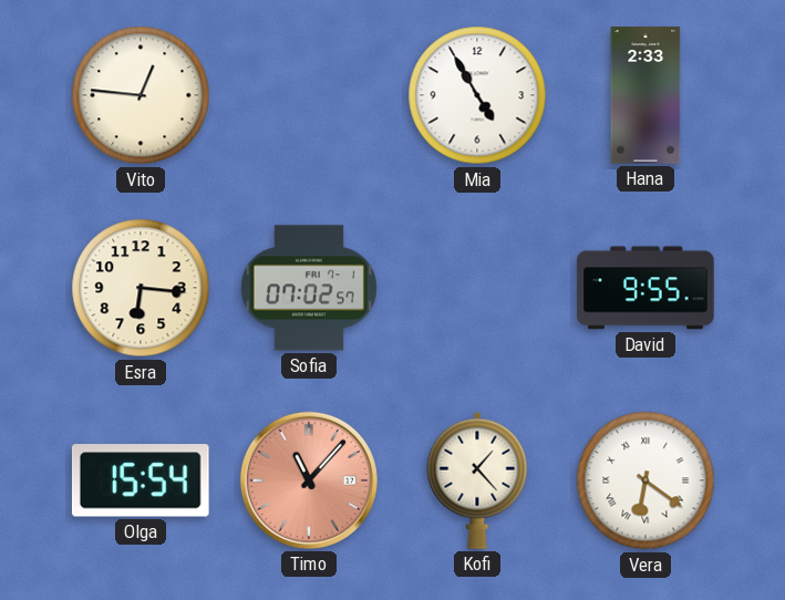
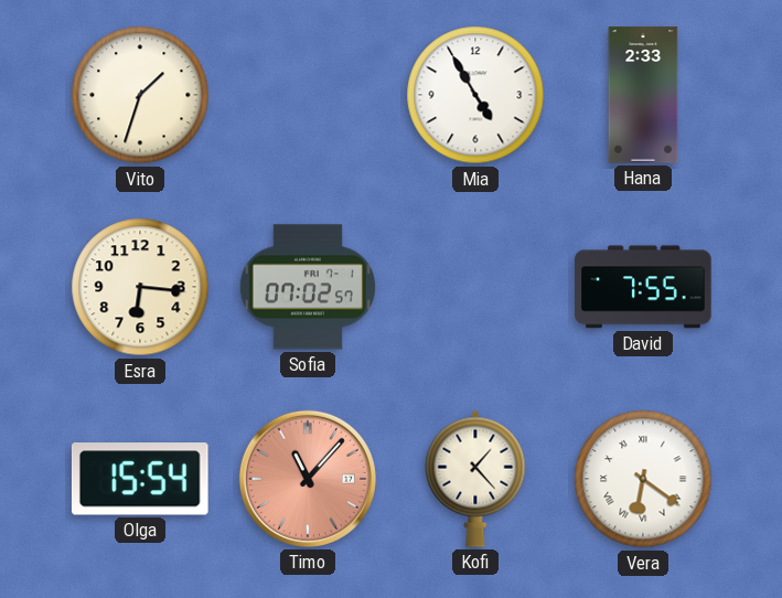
Vito: 12:46 -> 1:33 (140, 95)
David: 9:55 -> 7:55 (643, 287)
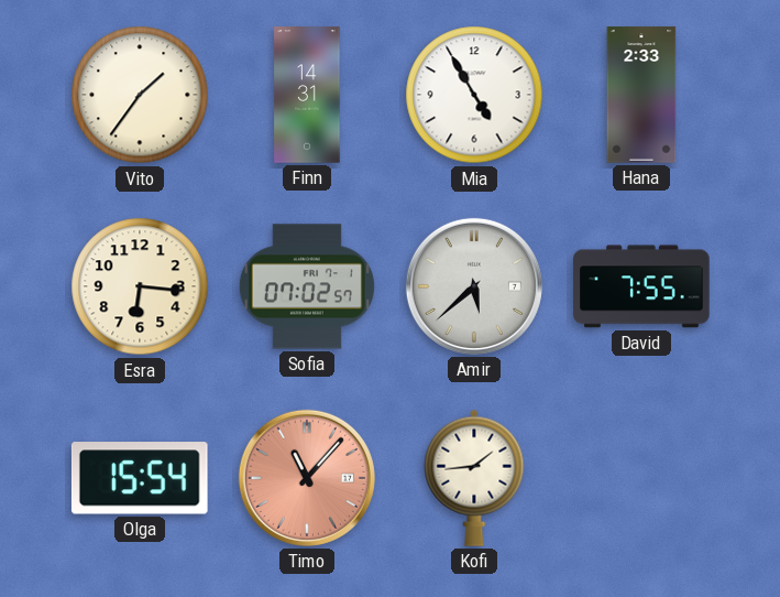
Vito: 1:33 -> 1:36 (140, 95)
Finn: none -> 14:31 (307, 95)
Amir: none -> 5:38 (474, 286)
Kofi: 1:23 -> 1:44 (474, 478)
Vera: 6:21 -> none (643, 479)
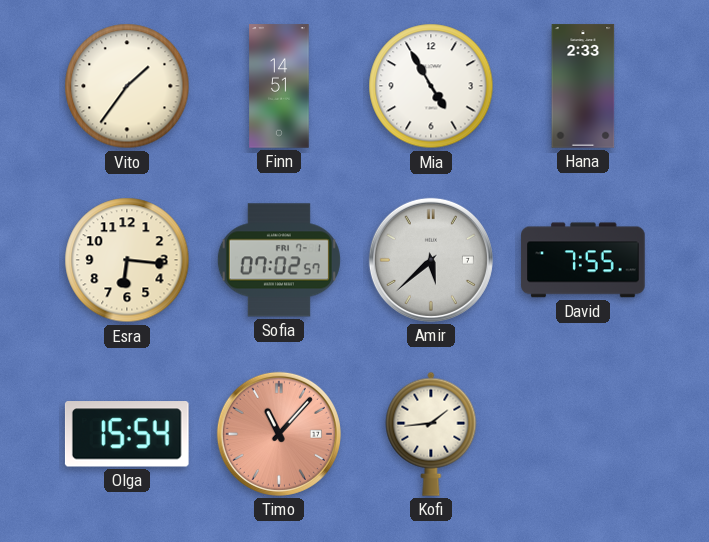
Finn: 14:31 -> 14:51 (279, 86)
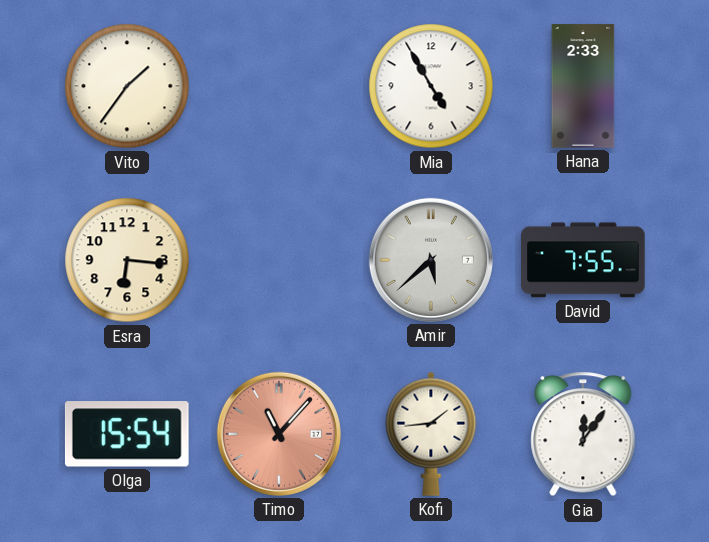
Finn: 14:51 -> none (279, 86)
Sofia: 07:02 -> none (279, 260)
Gia: none -> 12:06 (583, 434)
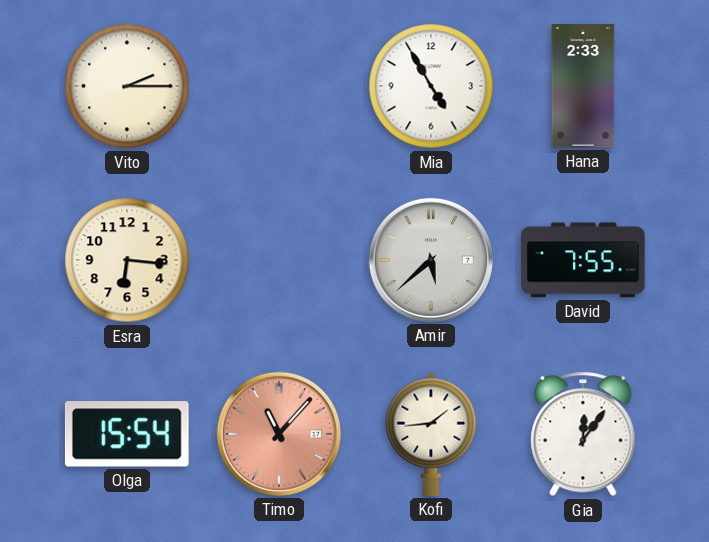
Vito: 1:36 -> 2:15 (127, 86)
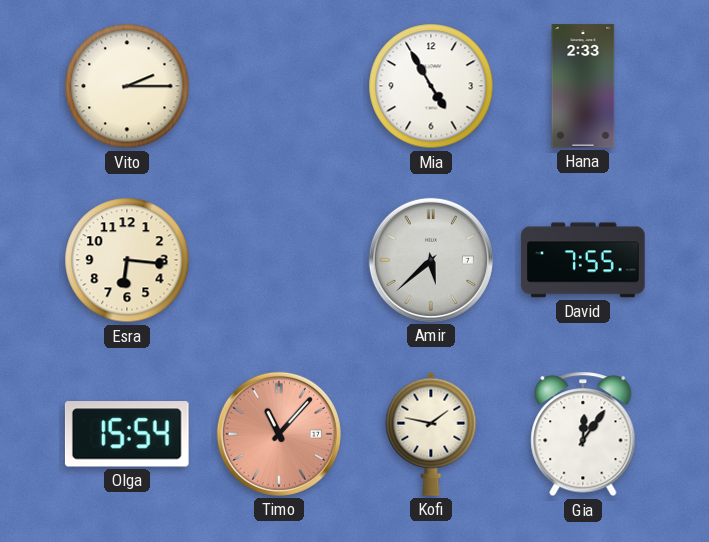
Kofi: 1:44 -> 1:47 (431, 434)
